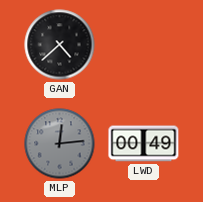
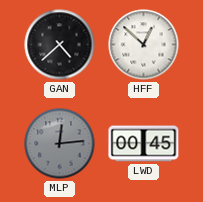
HFF: none -> 12:52 (144, 45)
LWD: 00:49 -> 00:45 (144, 144)
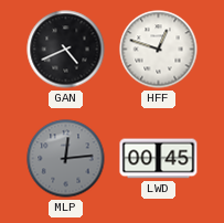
GAN: 4:38 -> 4:41 (66, 50)
HFF: 12:52 -> 12:48 (159, 50)
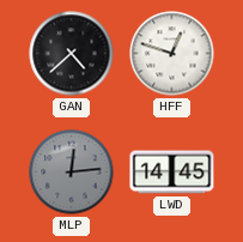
GAN: 4:41 -> 4:38 (72, 54)
LWD: 00:45 -> 14:45 (172, 173)
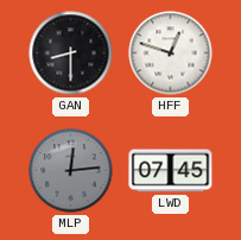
GAN: 4:38 -> 8:30 (71, 53)
LWD: 14:45 -> 07:45 (171, 171)
